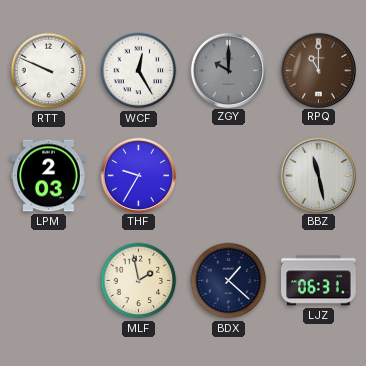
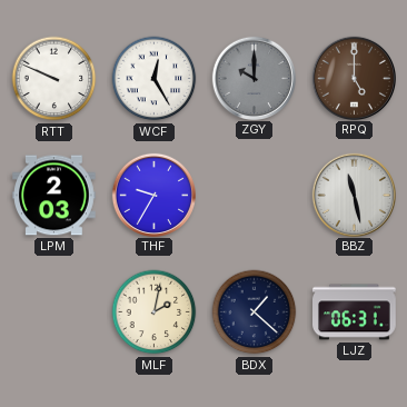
RPQ: 11:00 -> 5:00 (354, 78)
MLF: 1:58 -> 2:02 (155, 312)
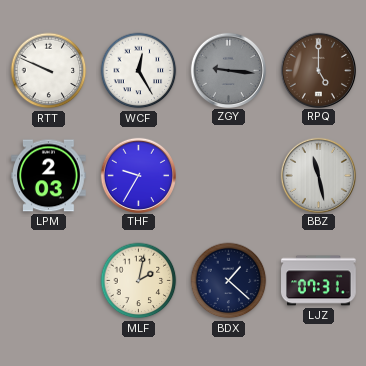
ZGY: 10:00 -> 9:16 (228, 70)
LJZ: 06:31 -> 07:31 (319, 281)
